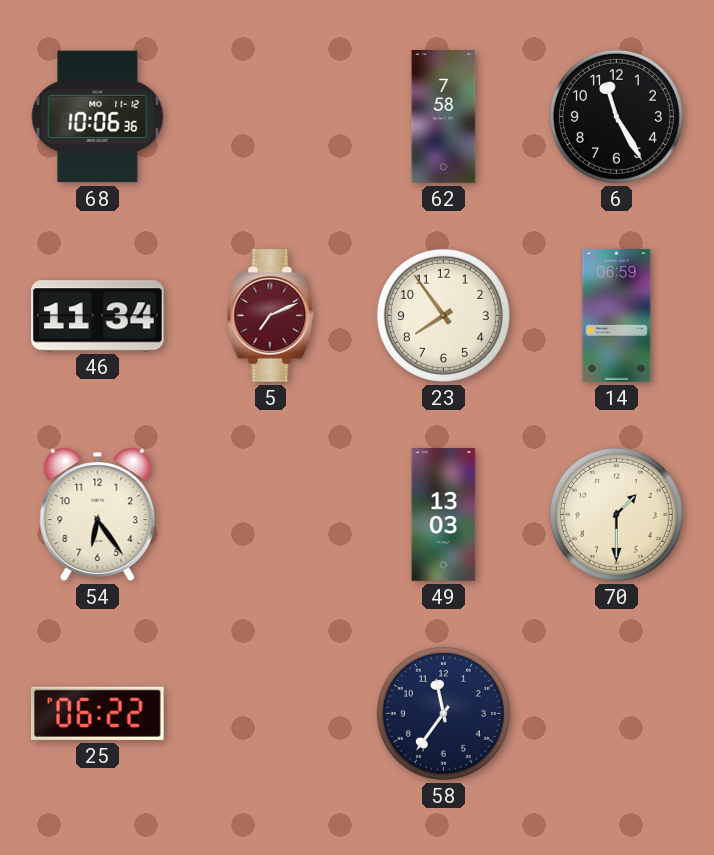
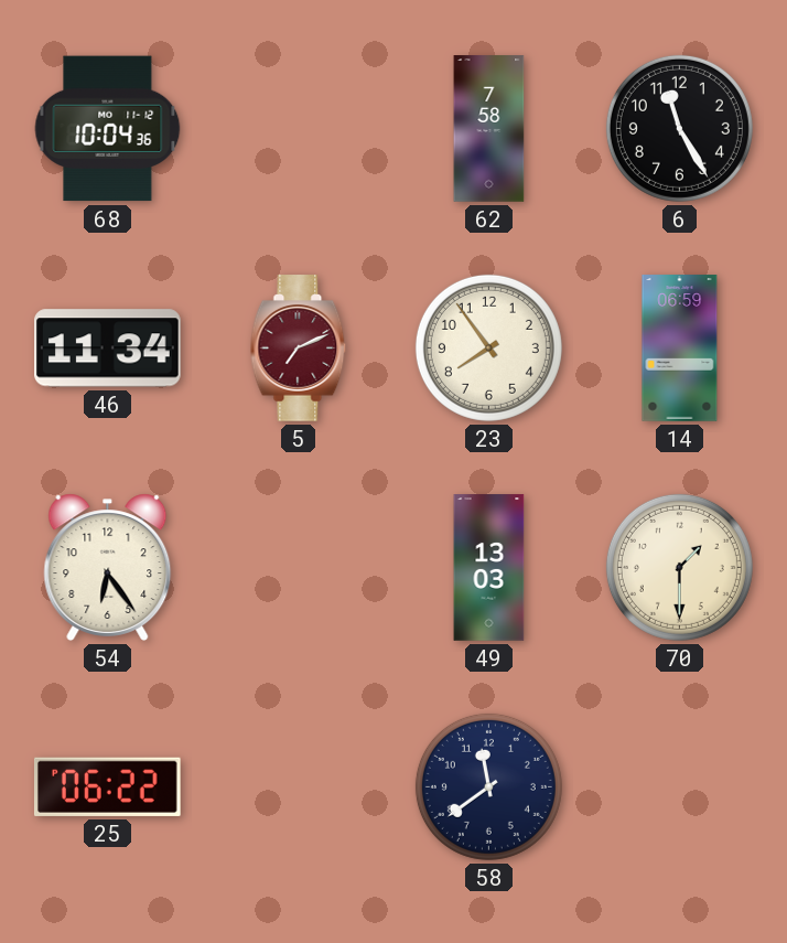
68: 10:06 -> 10:04 (108, 129)
58: 11:36 -> 11:39 (488, 786)
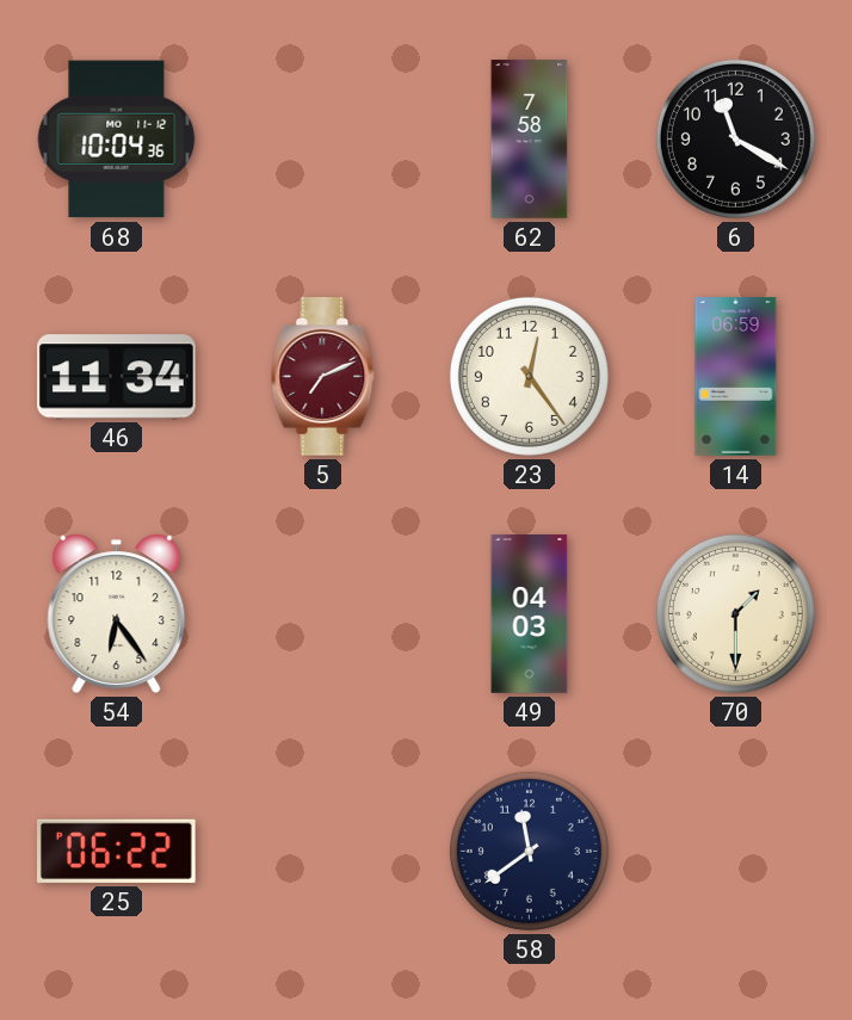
6: 11:25 -> 11:20 (735, 138)
23: 7:54 -> 12:24 (529, 376)
49: 13:03 -> 04:03 (530, 614)
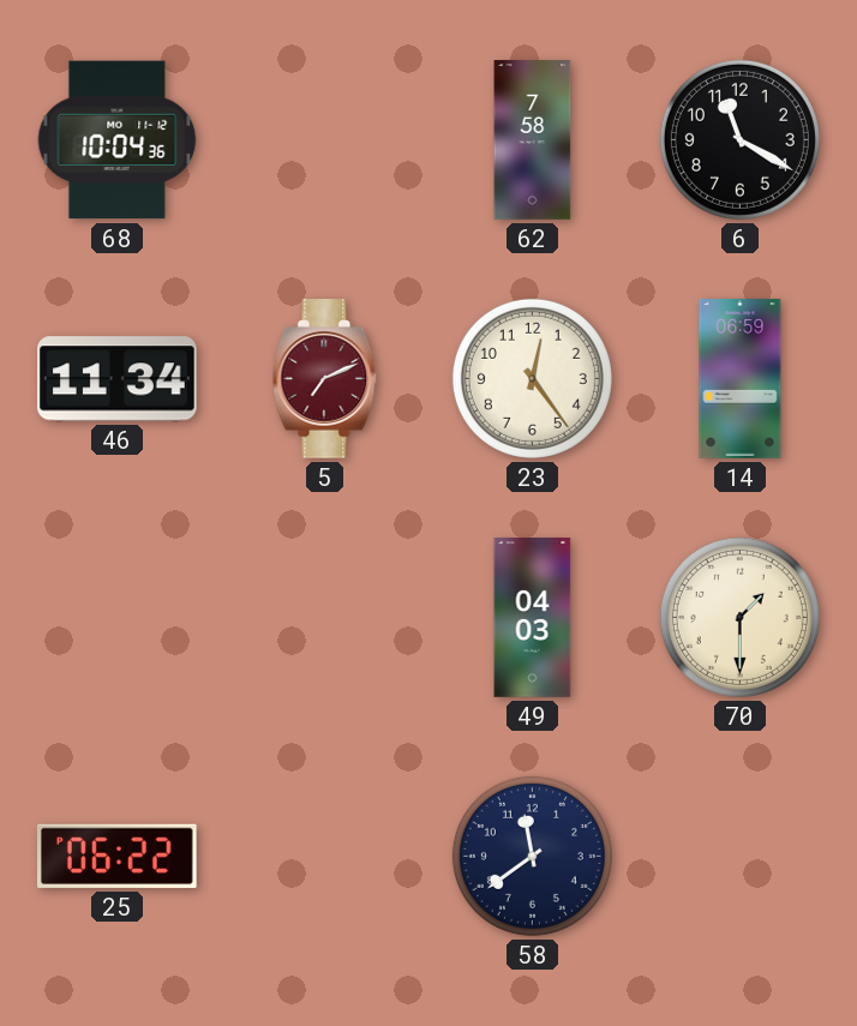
54: 6:24 -> none (117, 613)
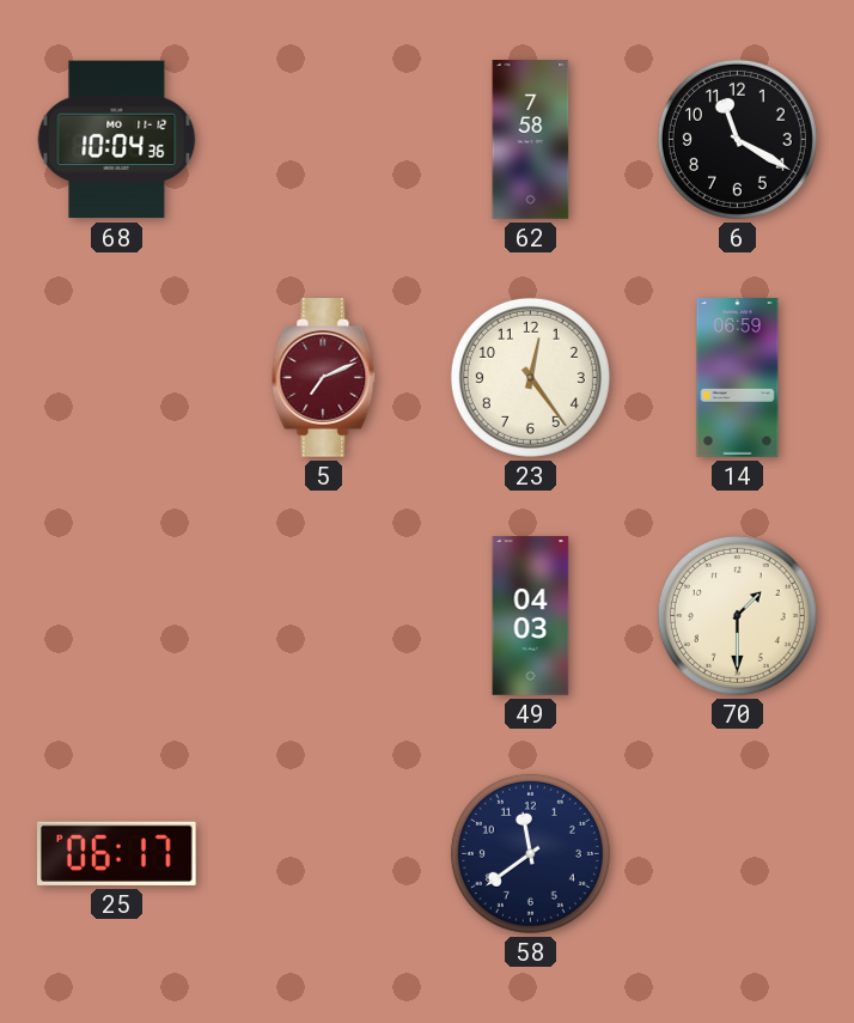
46: 11:34 -> none (118, 379)
25: 06:22 -> 06:17 (116, 853)
